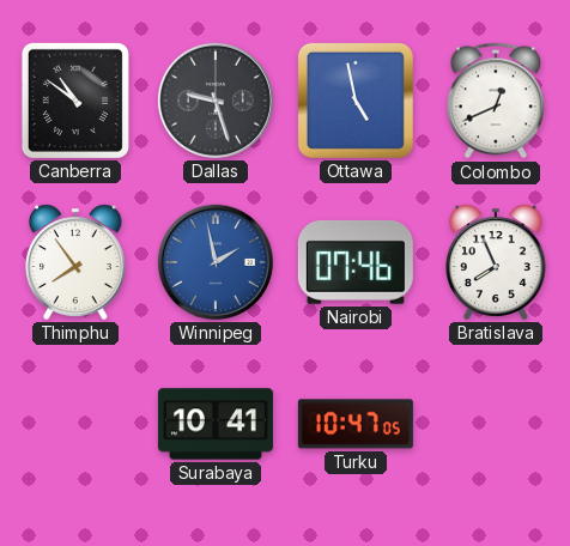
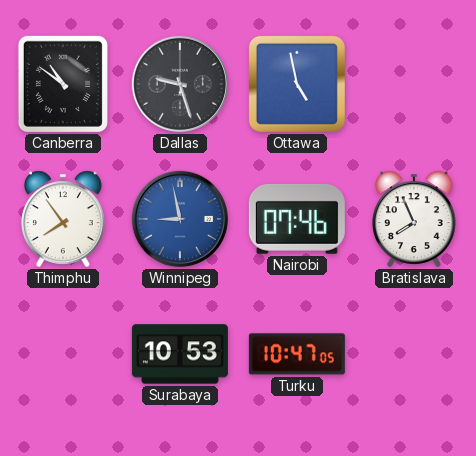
Colombo: 12:41 -> none (496, 101)
Winnipeg: 1:58 -> 8:58 (180, 219)
Surabaya: 10:41 -> 10:53 (180, 354)
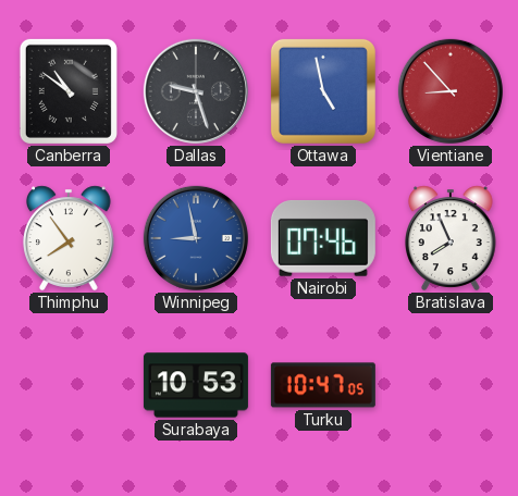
Vientiane: none -> 8:53 (451, 91)
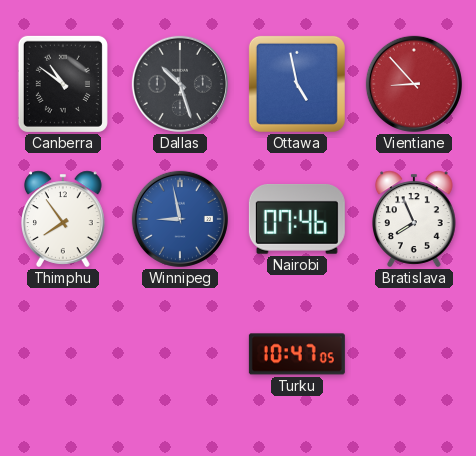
Dallas: 9:27 -> 10:27 (180, 84)
Surabaya: 10:53 -> none (196, 385)
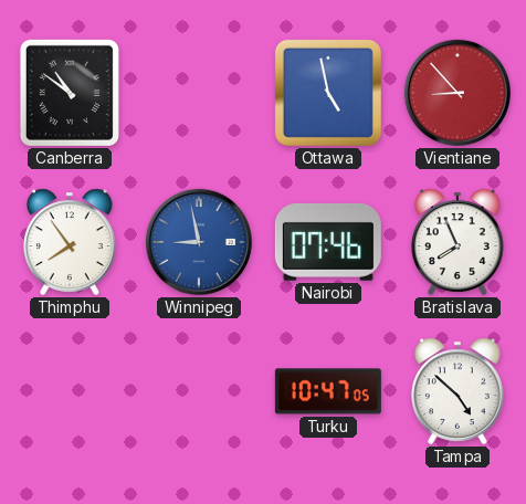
Dallas: 10:27 -> none (180, 84)
Tampa: none -> 4:52 (459, 391)
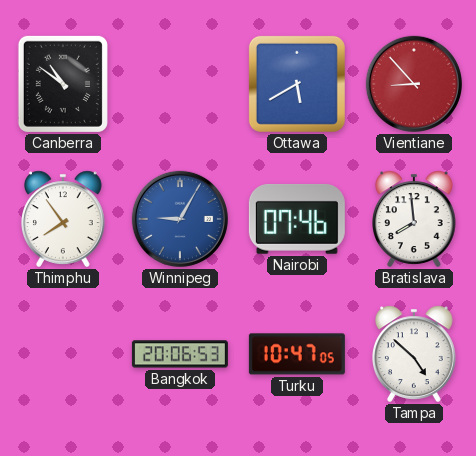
Ottawa: 4:58 -> 5:40 (297, 84)
Winnipeg: 8:58 -> 9:05 (180, 219)
Bratislava: 7:56 -> 7:59 (415, 219)
Bangkok: none -> 20:06 (180, 354)
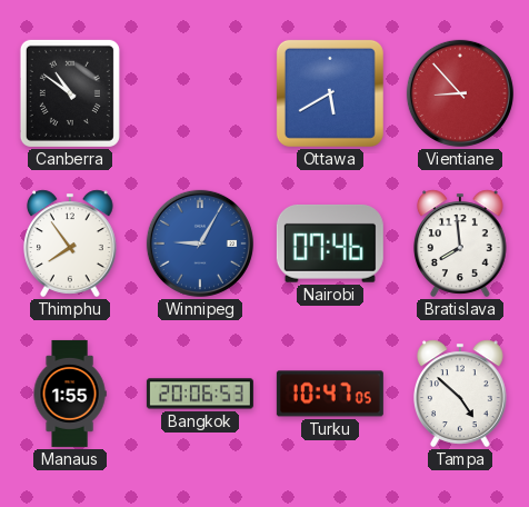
Manaus: none -> 1:55 (70, 394)
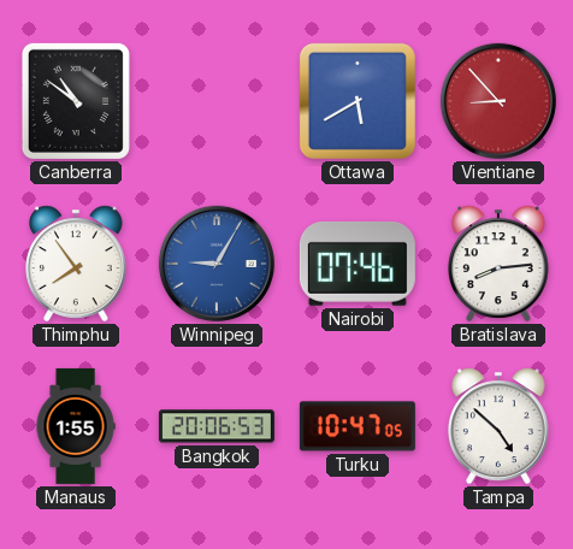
Bratislava: 7:59 -> 8:14 (500, 264)
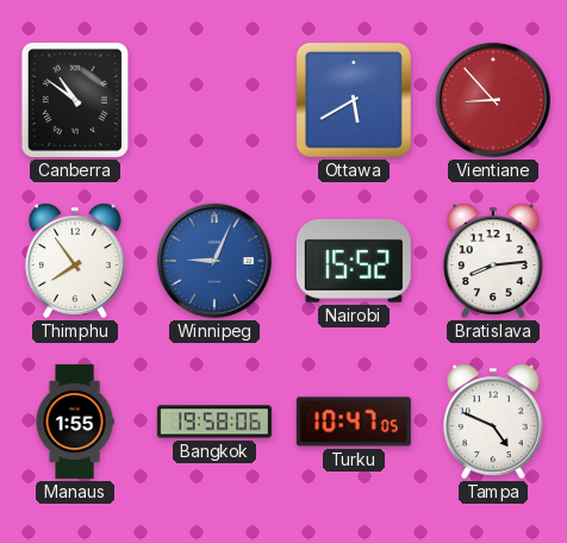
Winnipeg: 9:05 -> 9:04 (214, 261)
Nairobi: 07:46 -> 15:52 (354, 261)
Bangkok: 20:06 -> 19:58 (214, 422)
Tampa: 4:52 -> 4:49 (494, 422)
